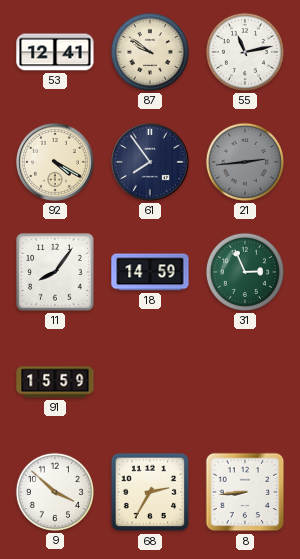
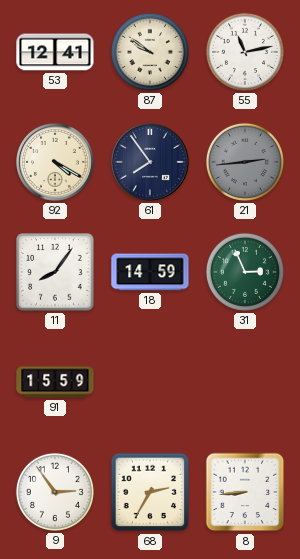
9: 3:52 -> 2:54 (55, 492)
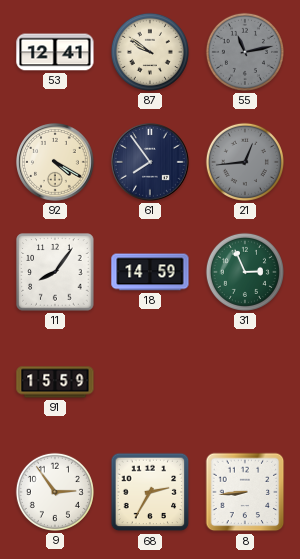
55 dial: white -> grey (245, 52)
21: 2:44 -> 12:44 (245, 162)
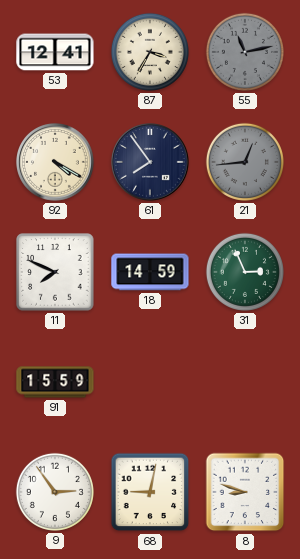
87: 9:51 -> 3:35 (150, 52)
11: 8:06 -> 7:49 (55, 272)
68: 2:35 -> 9:02 (150, 492)
8: 8:44 -> 8:48 (245, 492)
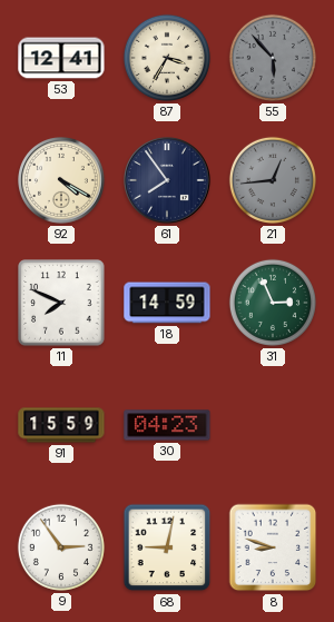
55: 11:13 -> 5:53 (273, 58)
30: none -> 04:23 (167, 425)
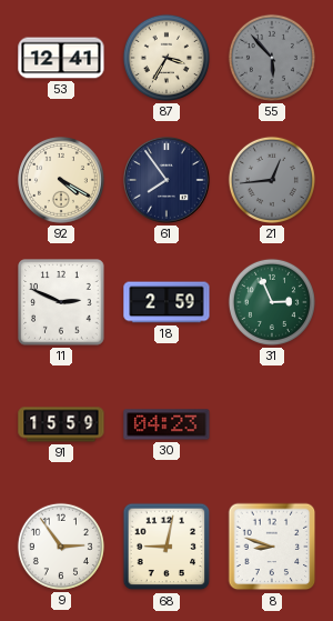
11: 7:49 -> 2:49 (61, 302)
18: 14:59 -> 2:59 (167, 302)
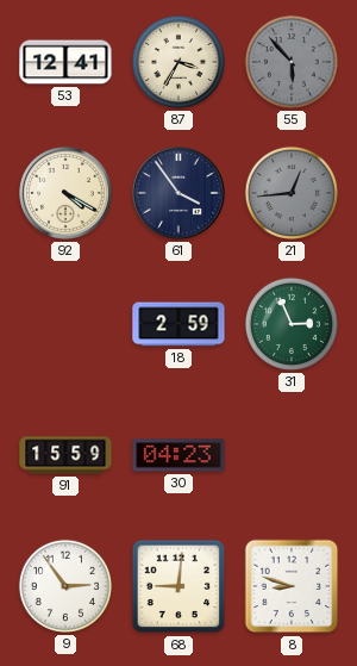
61: 7:54 -> 3:54 (180, 194)
11: 2:49 -> none (61, 302)
68: 9:02 -> 9:01 (178, 586)
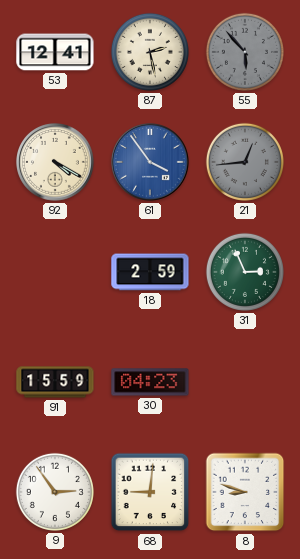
87: 3:35 -> 2:28 (150, 52)
61 dial: navy -> blue (151, 163)
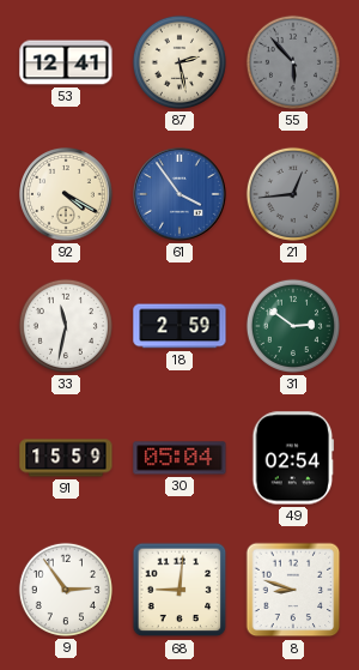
33: none -> 11:32 (66, 326)
31: 2:56 -> 2:51 (293, 326)
30: 04:23 -> 05:04 (180, 458)
49: none -> 02:54 (293, 458)
